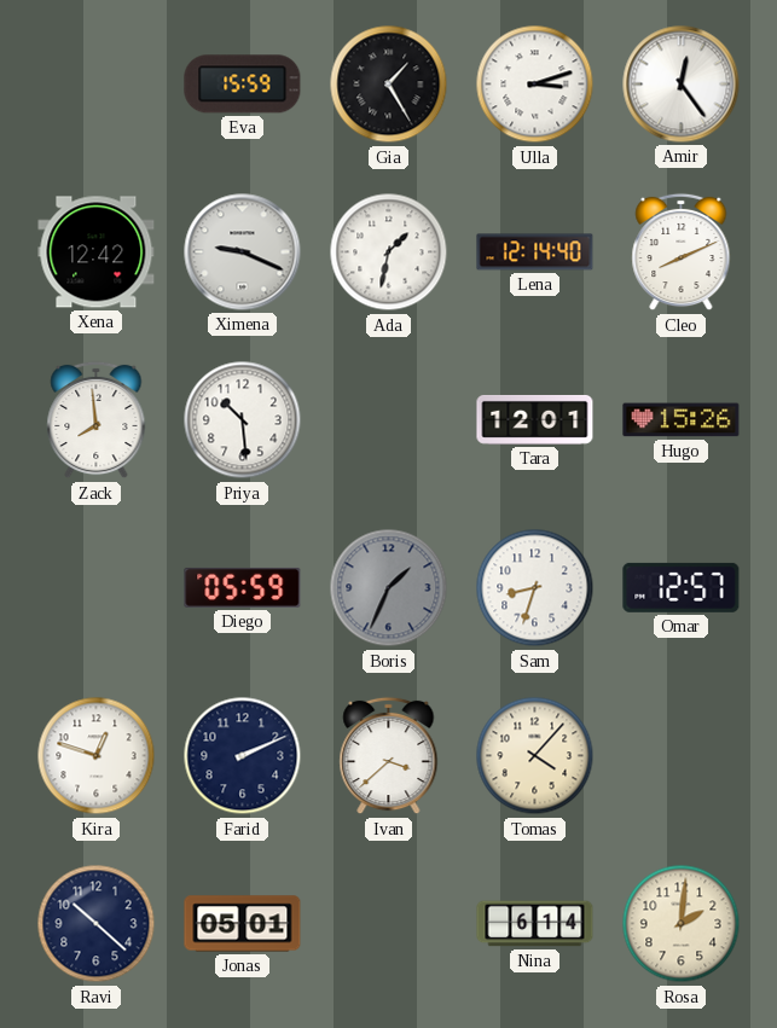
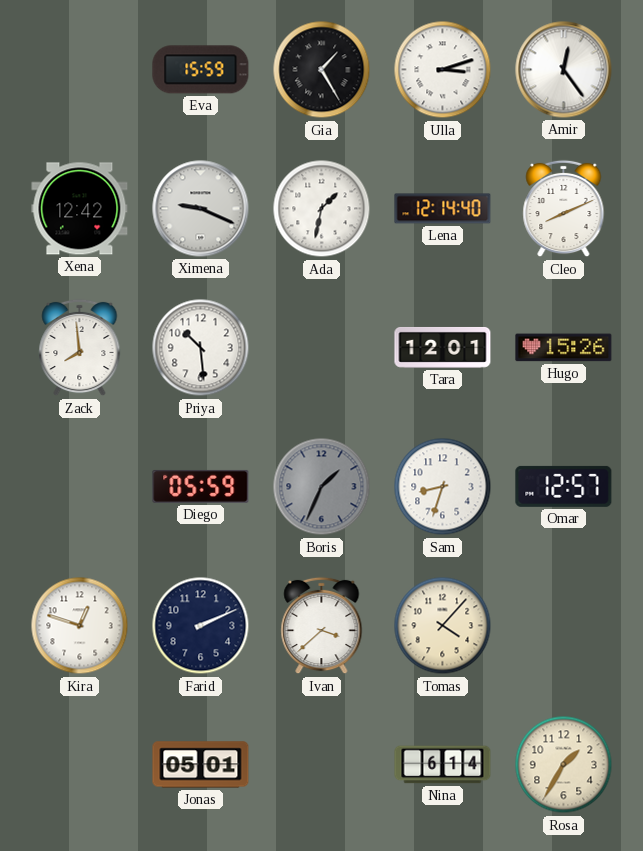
Ravi: 10:22 -> none (97, 924)
Rosa: 2:01 -> 1:35 (564, 765)
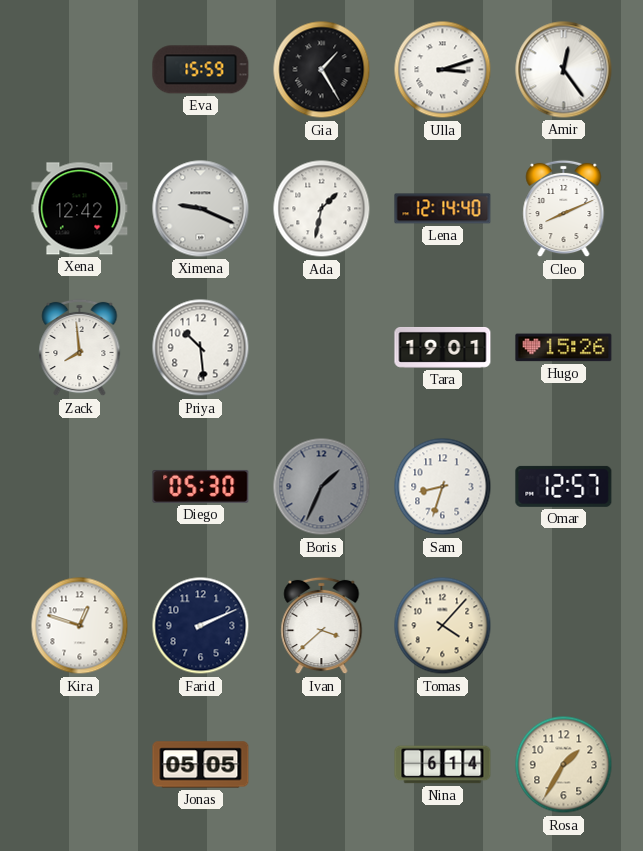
Tara: 12:01 -> 19:01 (443, 347)
Diego: 05:59 -> 05:30 (201, 486)
Jonas: 05:01 -> 05:05 (201, 765)
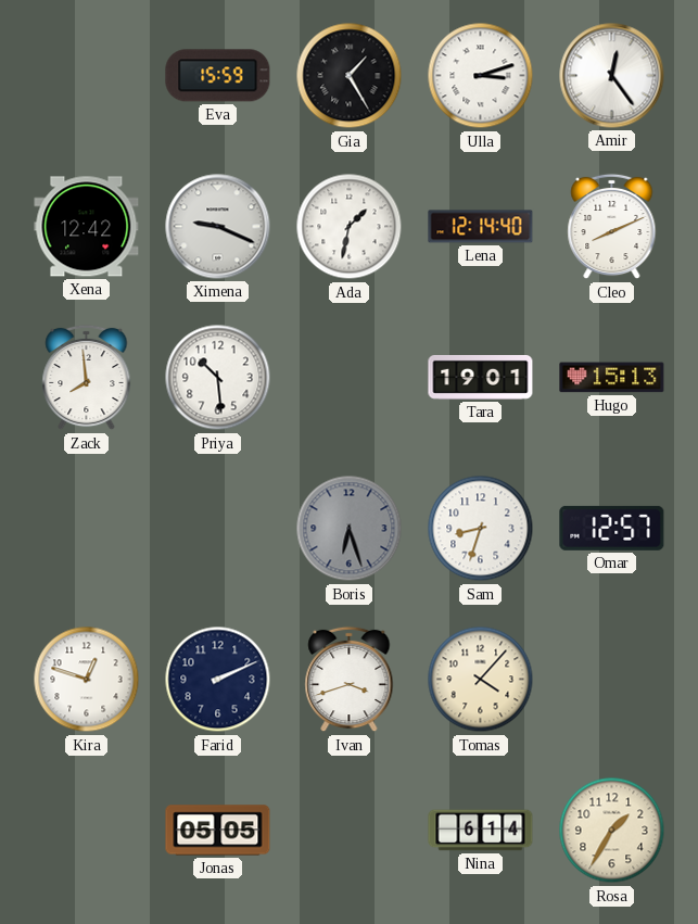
Hugo: 15:26 -> 15:13 (612, 378)
Diego: 05:30 -> none (201, 486)
Boris: 1:34 -> 6:27 (350, 529)
Ivan: 3:38 -> 3:42 (350, 680)
